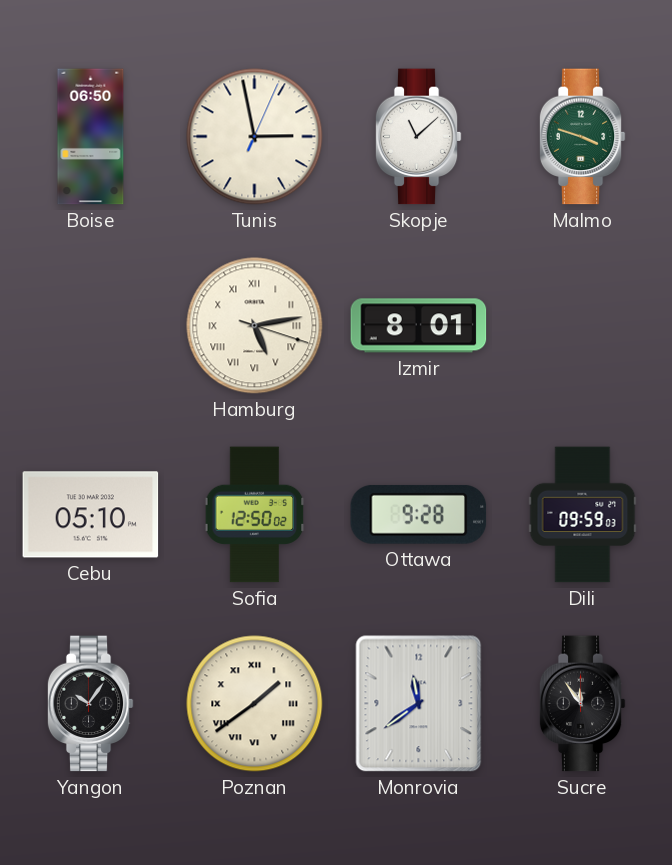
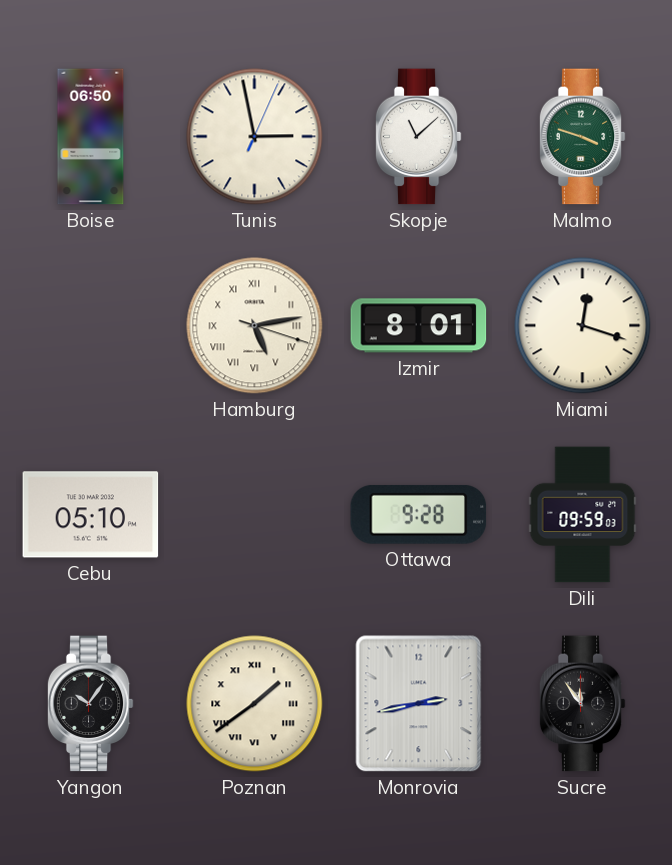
Miami: none -> 12:18 (583, 326)
Sofia: 12:50 -> none (255, 515)
Monrovia: 11:39 -> 2:43 (419, 704)
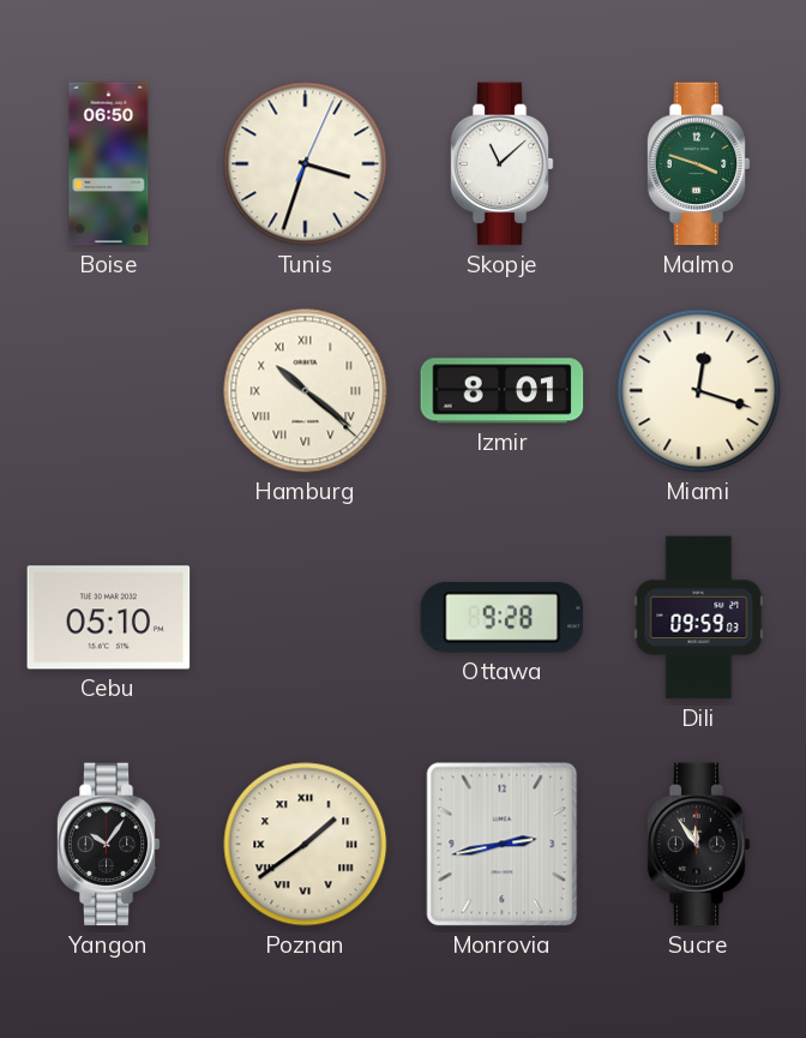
Tunis: 2:58 -> 3:33 (306, 164)
Hamburg: 5:13 -> 10:21 (306, 391)
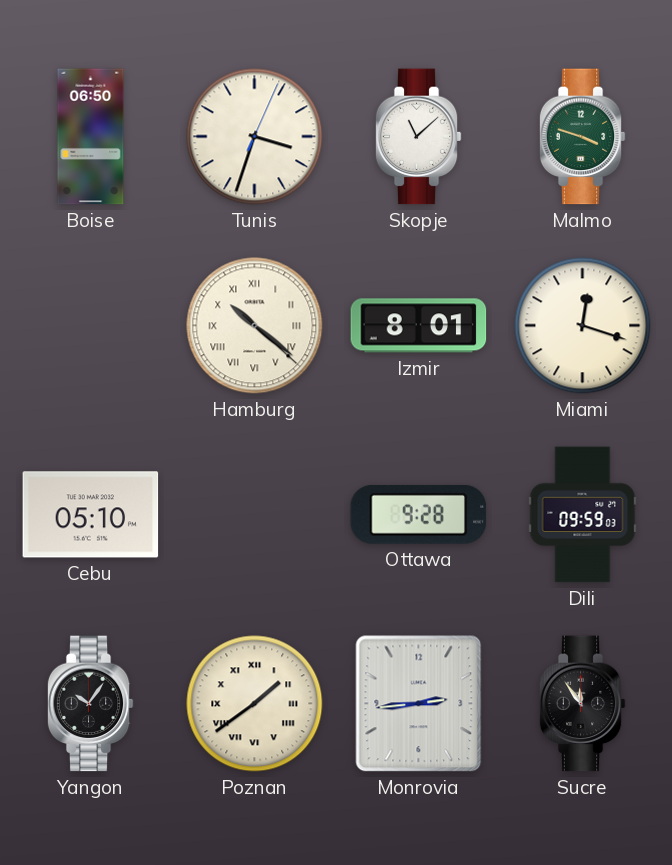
Monrovia: 2:43 -> 2:44 (419, 704)
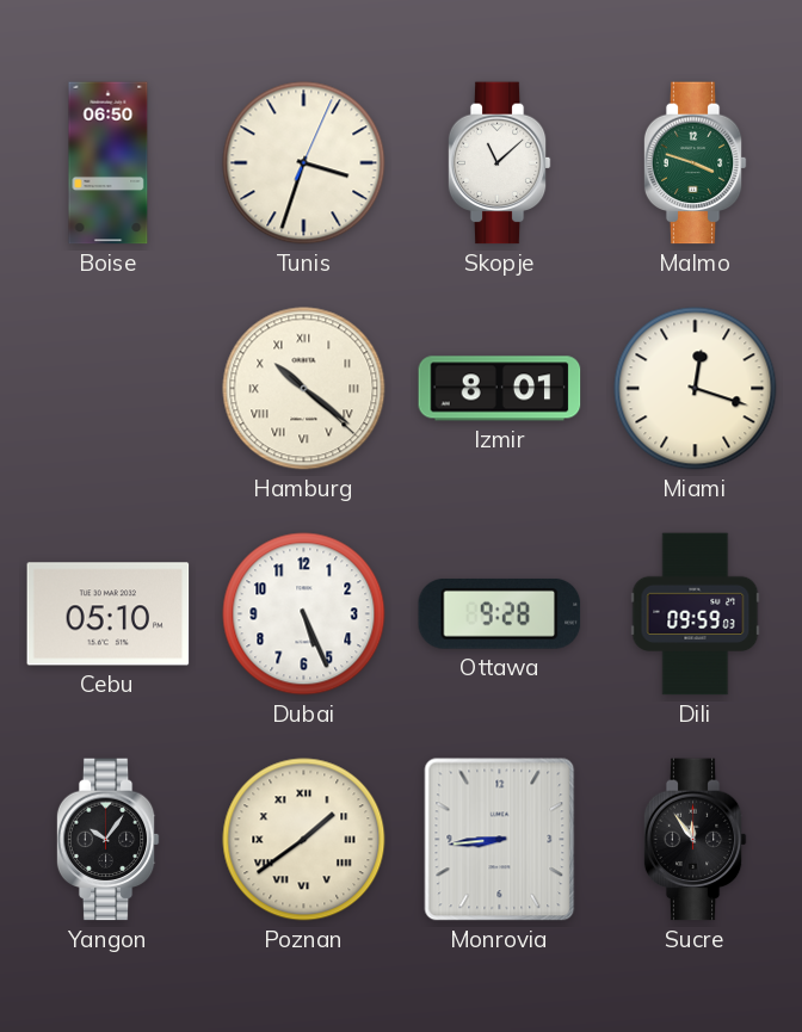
Dubai: none -> 5:26 (304, 614)
Monrovia: 2:44 -> 8:44 (500, 840)
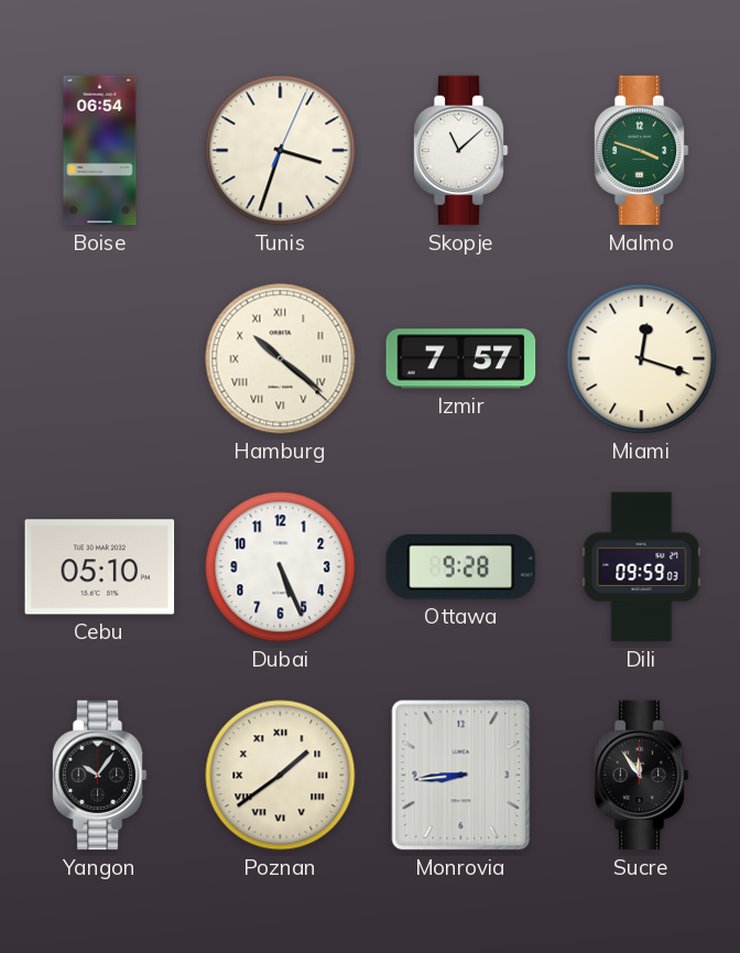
Boise: 06:50 -> 06:54 (100, 151)
Izmir: 8:01 -> 7:57 (461, 359)
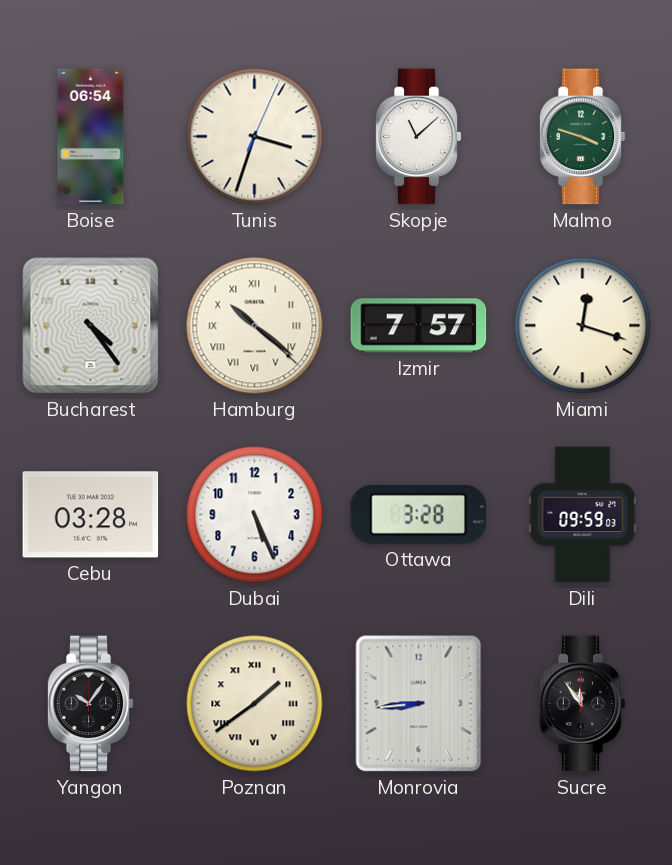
Bucharest: none -> 4:24 (91, 326)
Cebu: 05:10 -> 03:28 (91, 515)
Ottawa: 9:28 -> 3:28 (419, 514)
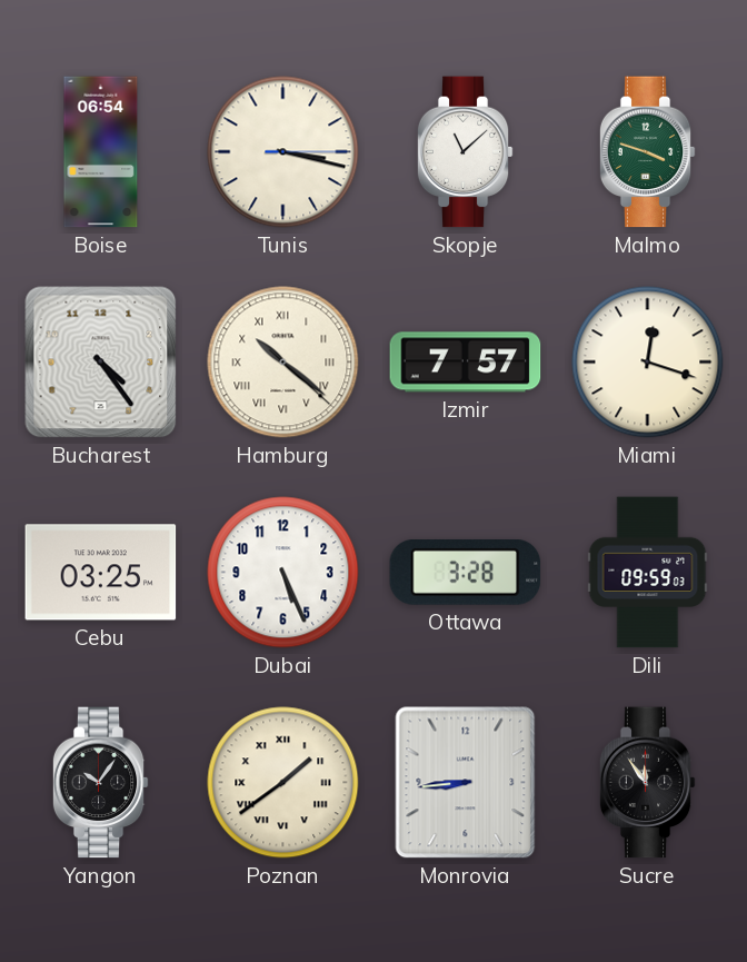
Tunis: 3:33 -> 3:17 (283, 152)
Cebu: 03:28 -> 03:25 (101, 573)
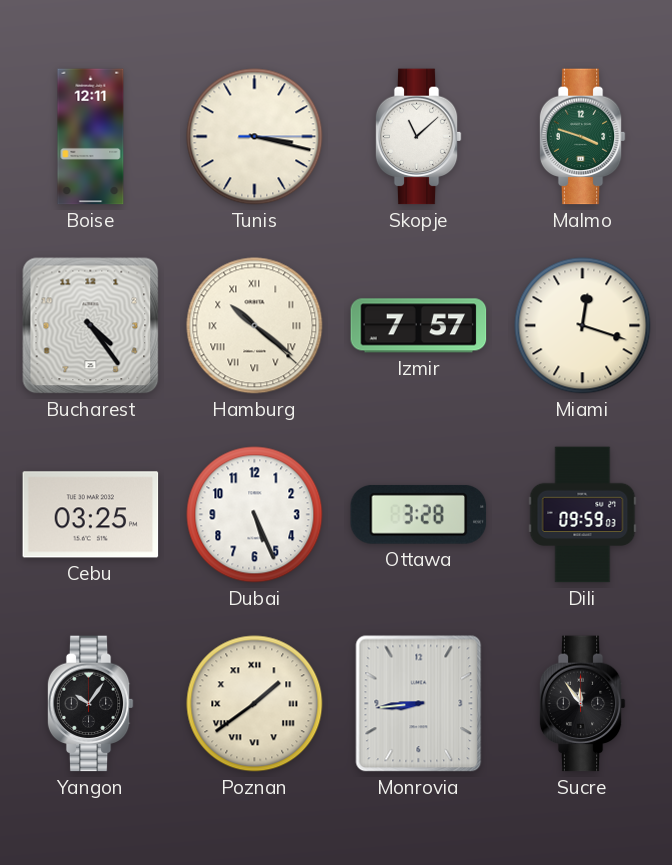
Boise: 06:54 -> 12:11 (91, 137)
